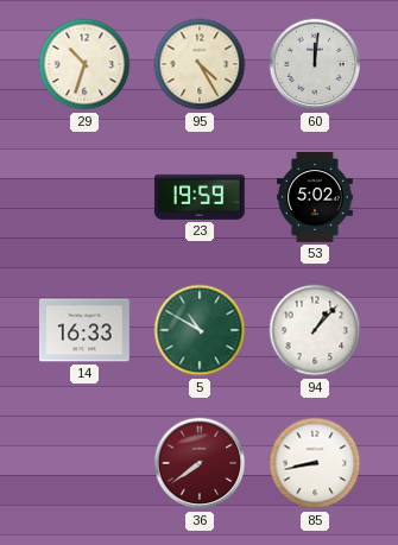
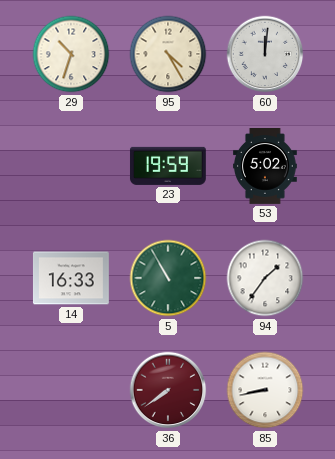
5: 10:50 -> 10:55 (168, 278)
94: 1:07 -> 1:36 (265, 278)
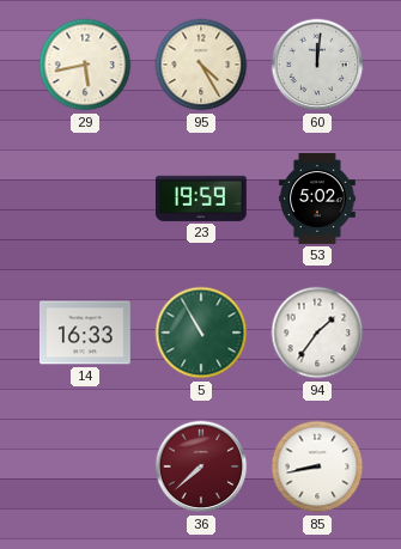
29: 10:33 -> 5:43 (85, 65)
36: 7:39 -> 7:38 (201, 466)
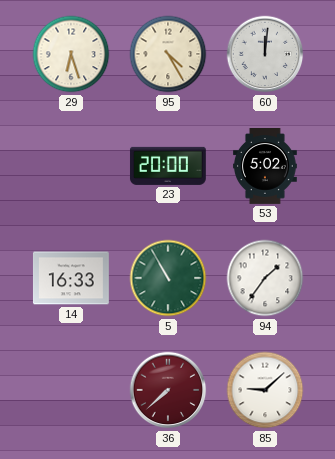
29: 5:43 -> 6:27 (71, 54)
23: 19:59 -> 20:00 (168, 166)
85: 8:43 -> 9:08 (265, 390)
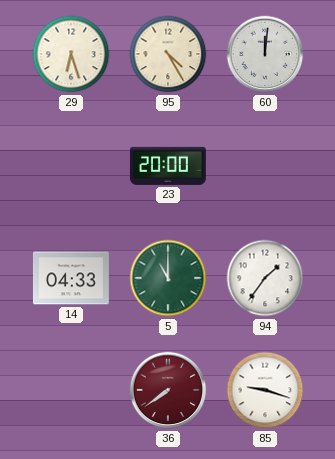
53: 5:02 -> none (266, 167)
14: 16:33 -> 04:33 (71, 278)
5: 10:55 -> 11:00 (168, 278)
36: 7:38 -> 7:39 (168, 390)
85: 9:08 -> 9:18 (265, 390)
